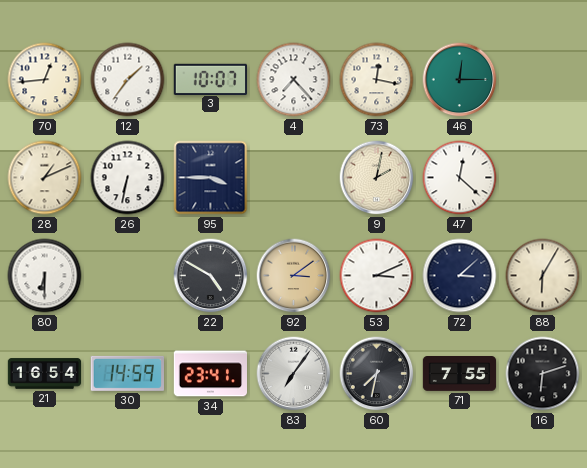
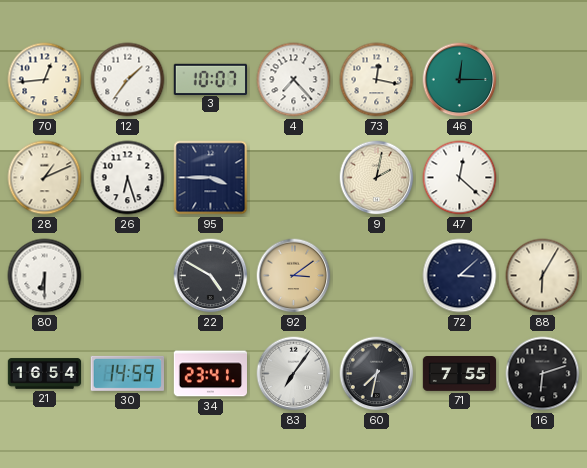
26: 6:32 -> 6:27 (128, 178)
53: 3:11 -> none (377, 276)
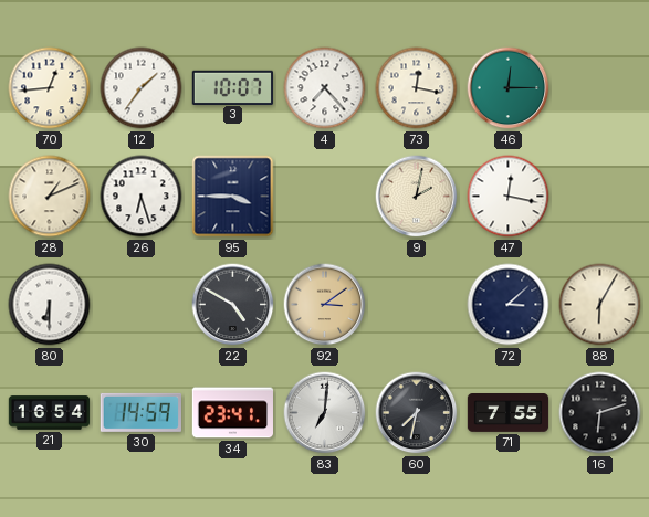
47: 12:22 -> 12:17 (509, 197)
83: 7:06 -> 7:01 (325, 413)
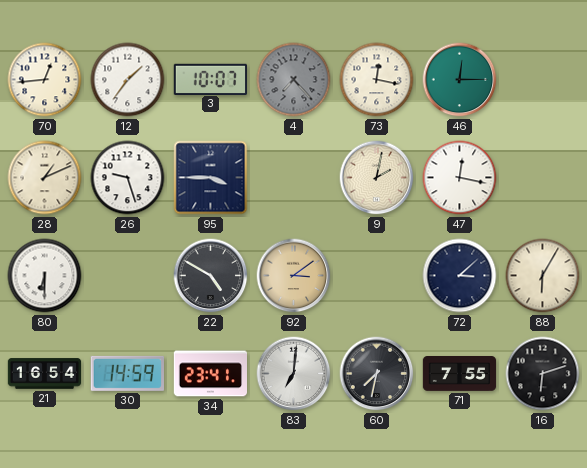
4 dial: white -> grey (294, 80)
26: 6:27 -> 9:27 (128, 178)
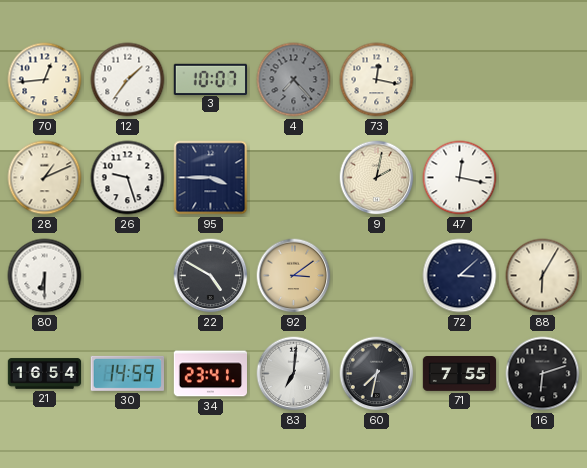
46: 12:15 -> none (460, 80)
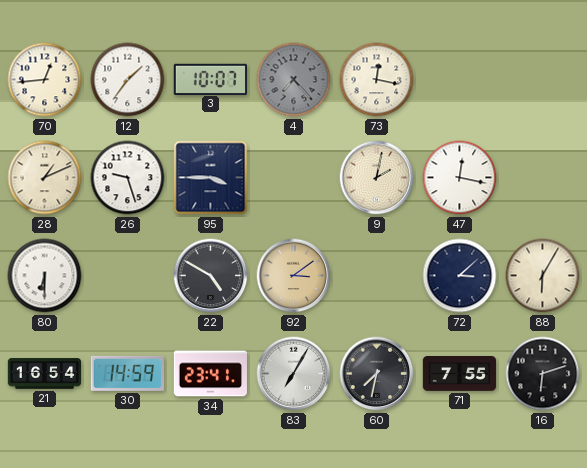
83: 7:01 -> 7:05 (294, 374)
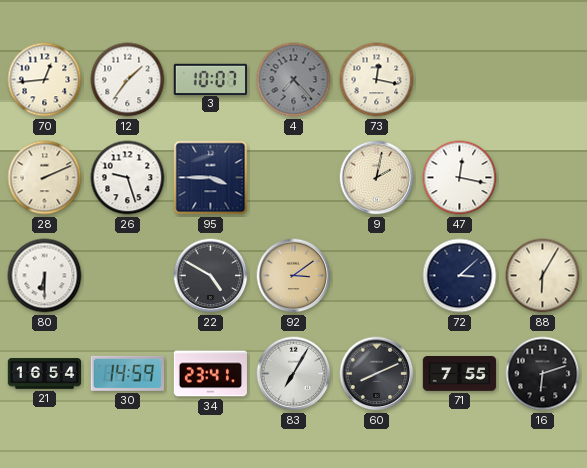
28: 1:11 -> 2:11 (45, 178)
60: 7:32 -> 8:11 (377, 374)
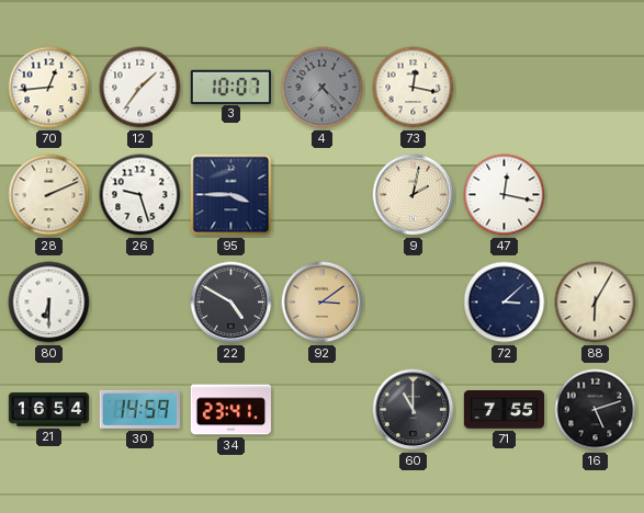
83: 7:05 -> none (294, 374)
60: 8:11 -> 11:00 (414, 410)
16: 6:12 -> 5:12 (596, 410)
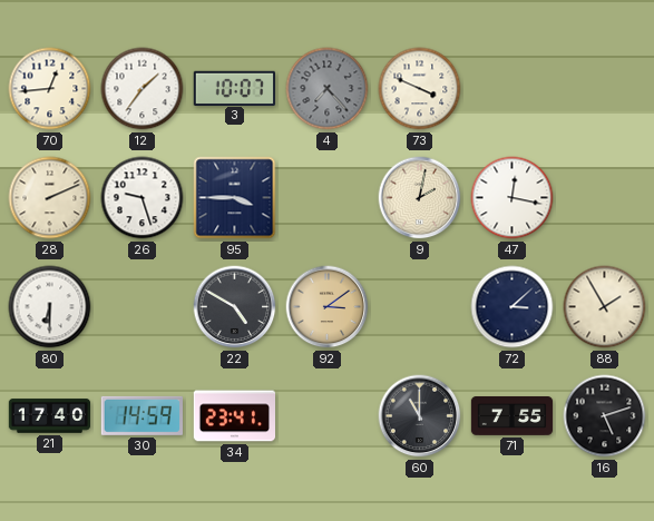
73: 12:17 -> 3:49 (420, 89)
88: 6:05 -> 1:55 (605, 307)
21: 16:54 -> 17:40 (50, 416)
